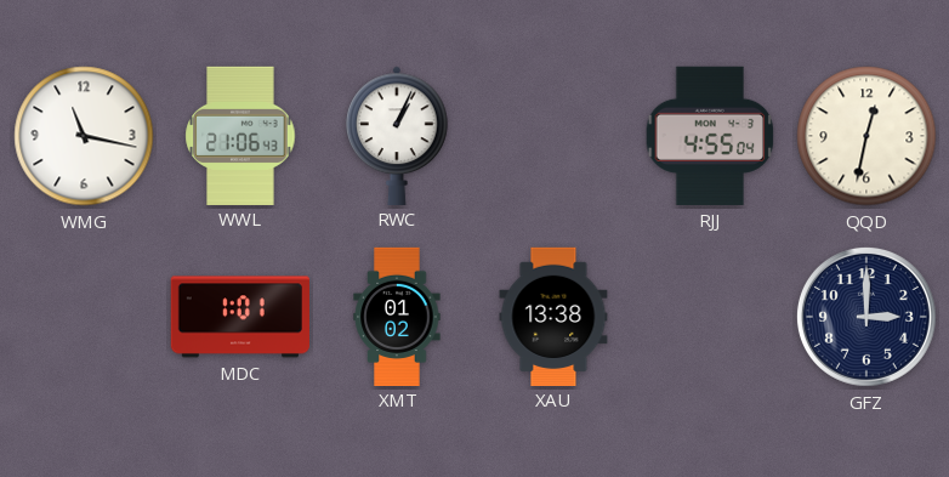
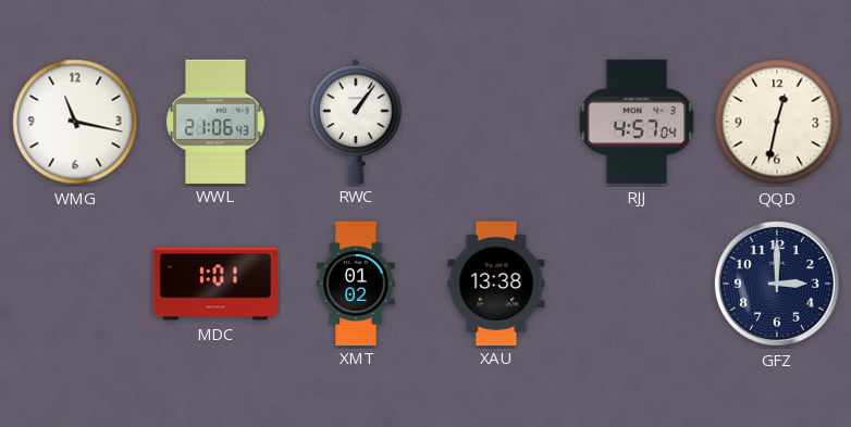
RWC: 1:04 -> 1:06 (356, 121)
RJJ: 4:55 -> 4:57 (637, 122)
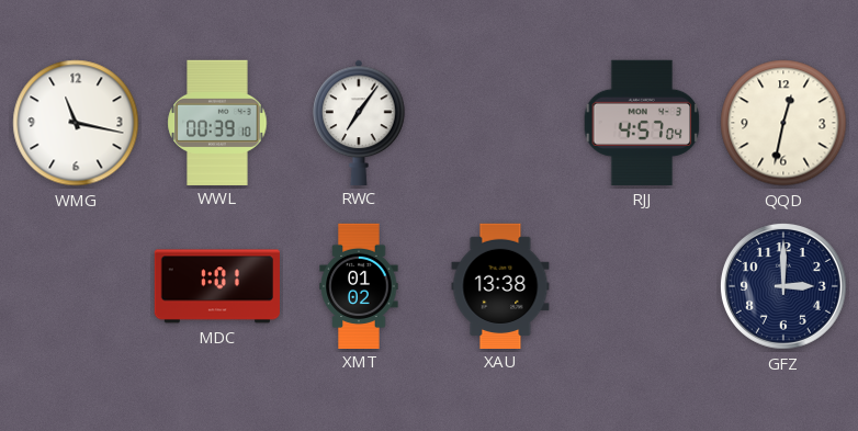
WWL: 21:06 -> 00:39 (217, 122)
RWC: 1:06 -> 7:06 (359, 122)
